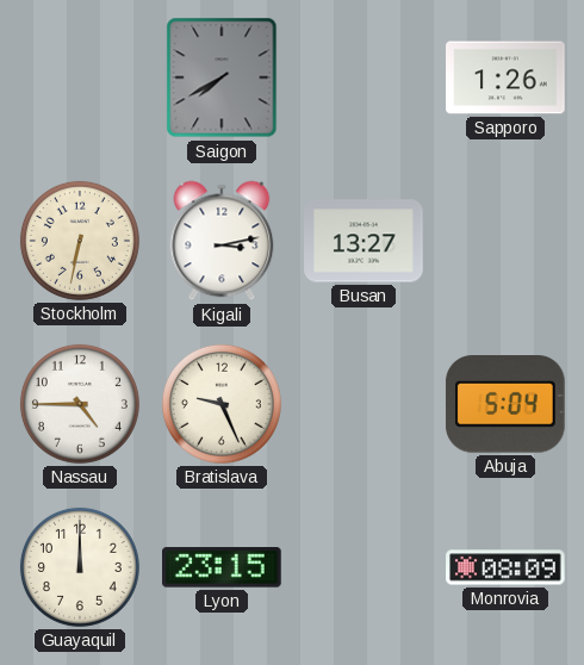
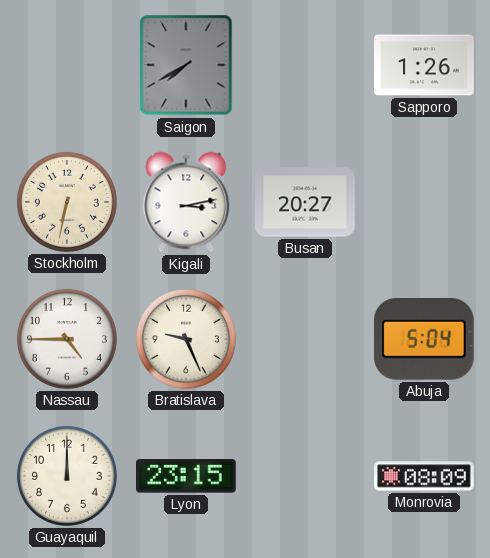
Busan: 13:27 -> 20:27 (305, 202)
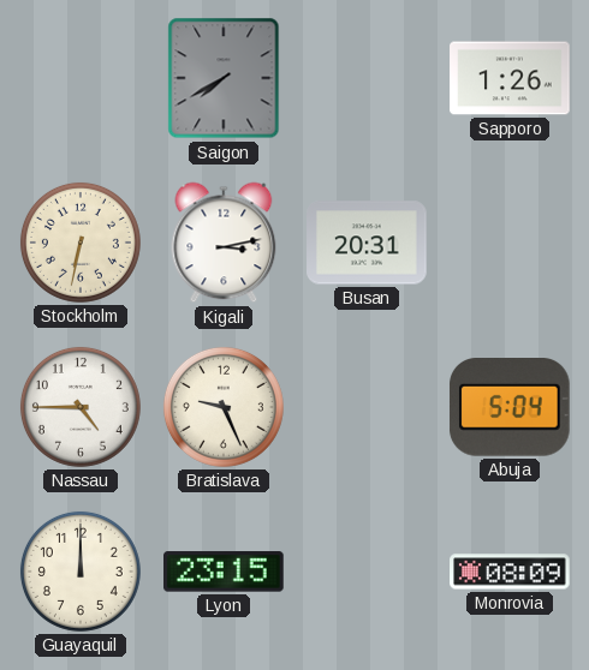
Busan: 20:27 -> 20:31 (367, 243)
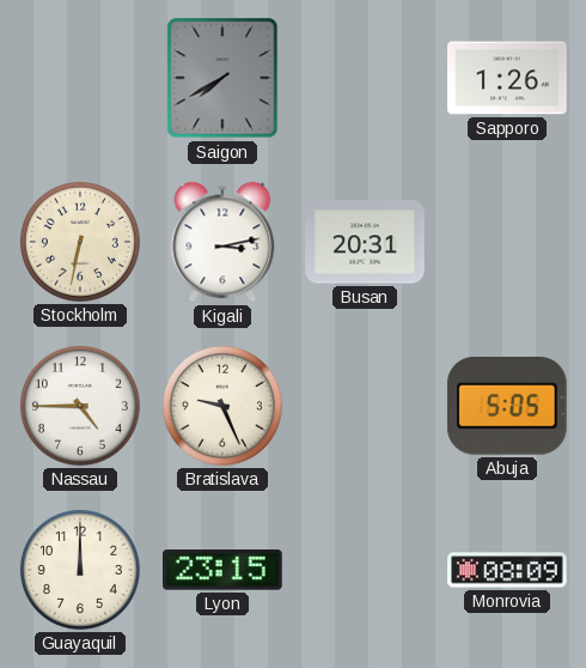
Abuja: 5:04 -> 5:05 (507, 407)
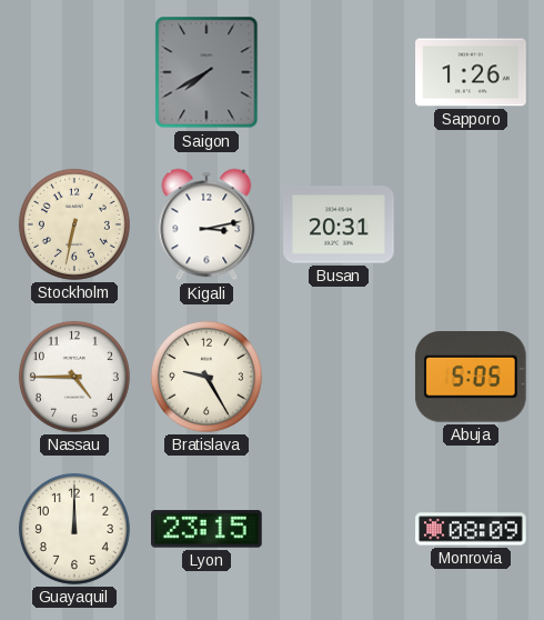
Bratislava: 9:26 -> 9:25 (206, 377)
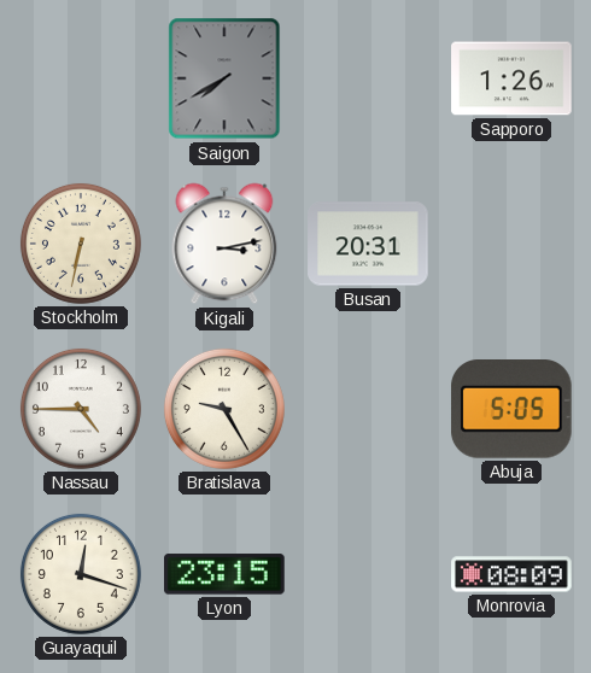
Guayaquil: 12:00 -> 12:18 (81, 574)
